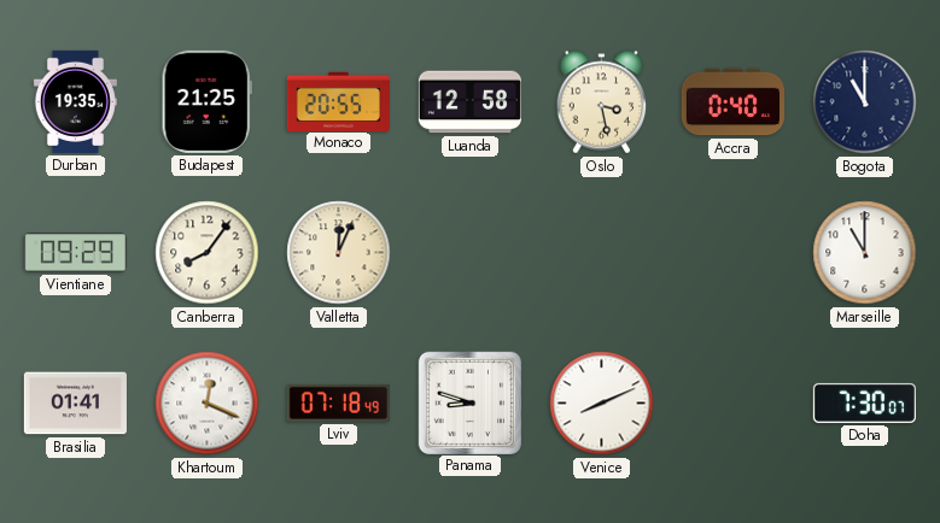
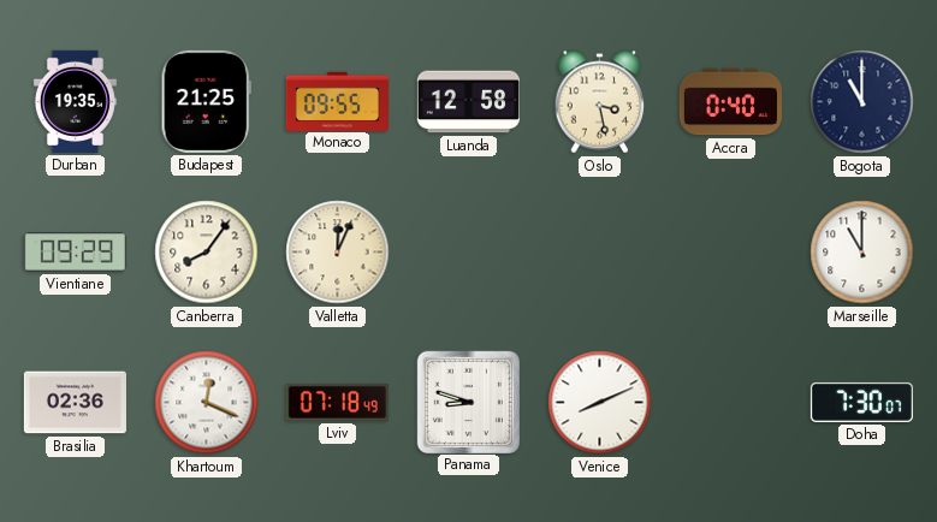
Monaco: 20:55 -> 09:55 (337, 101)
Brasilia: 01:41 -> 02:36 (75, 403)
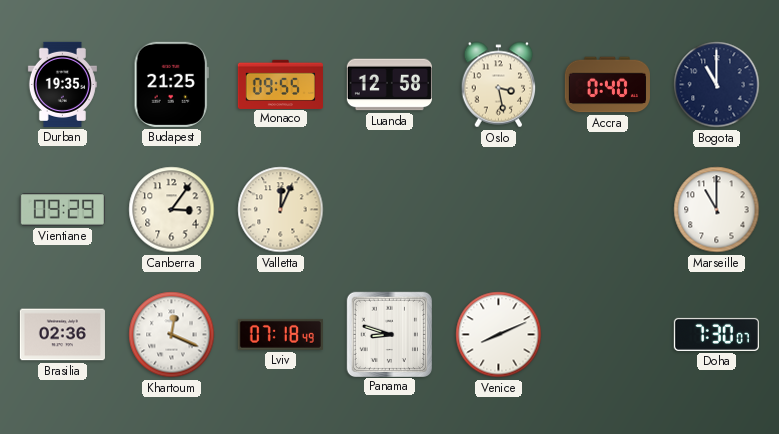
Canberra: 8:06 -> 3:06 (172, 210)
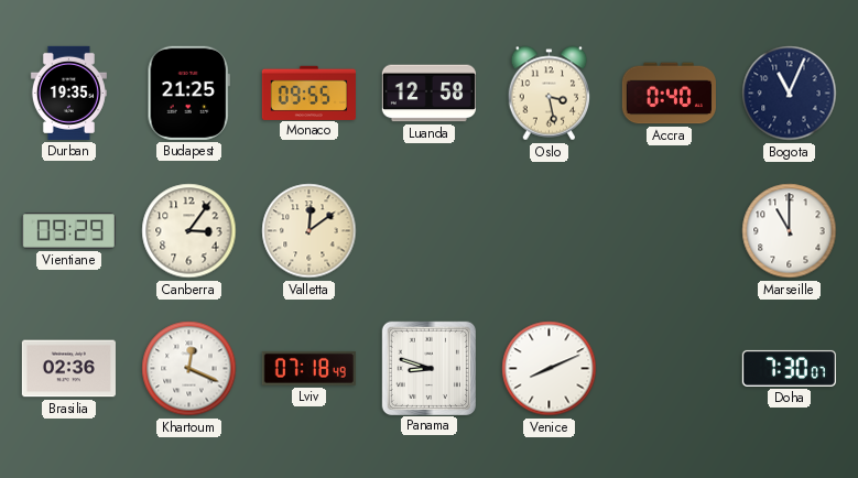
Bogota: 11:00 -> 11:04 (790, 94)
Valletta: 12:04 -> 12:09 (309, 231)
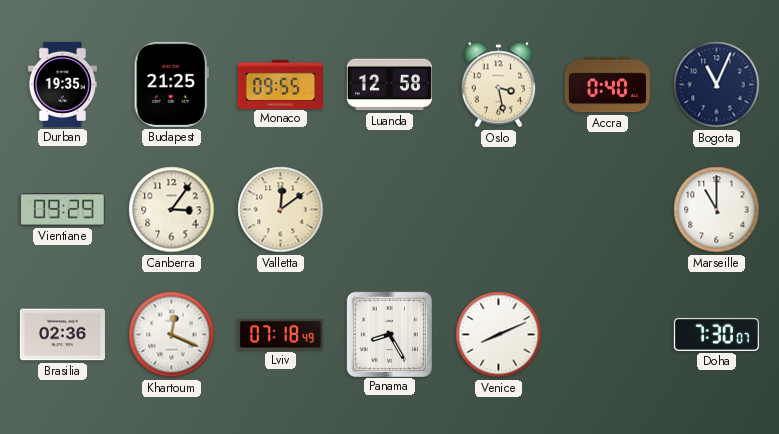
Panama: 8:48 -> 8:25 (389, 334)
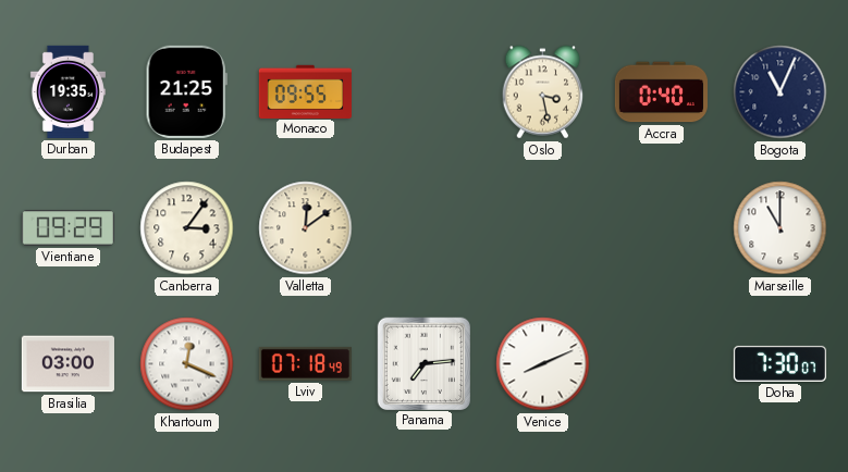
Luanda: 12:58 -> none (389, 85)
Brasilia: 02:36 -> 03:00 (67, 364)
Panama: 8:25 -> 7:14 (423, 363)
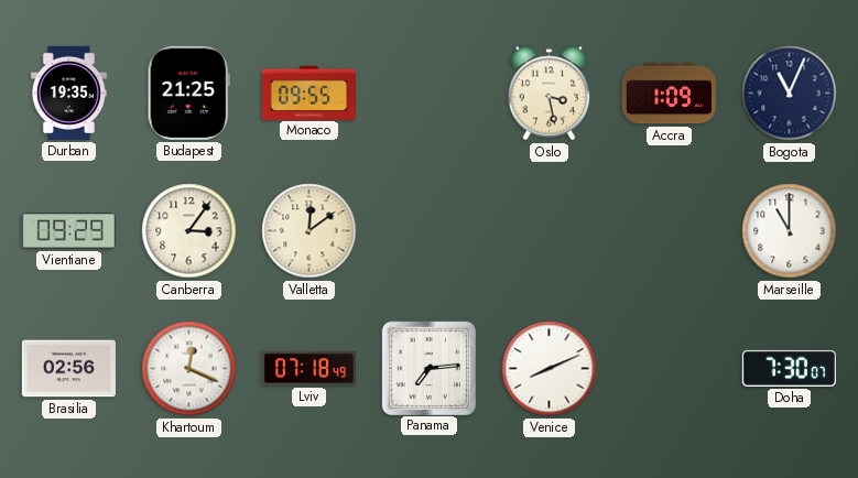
Accra: 0:40 -> 1:09 (669, 94)
Brasilia: 03:00 -> 02:56 (68, 369)
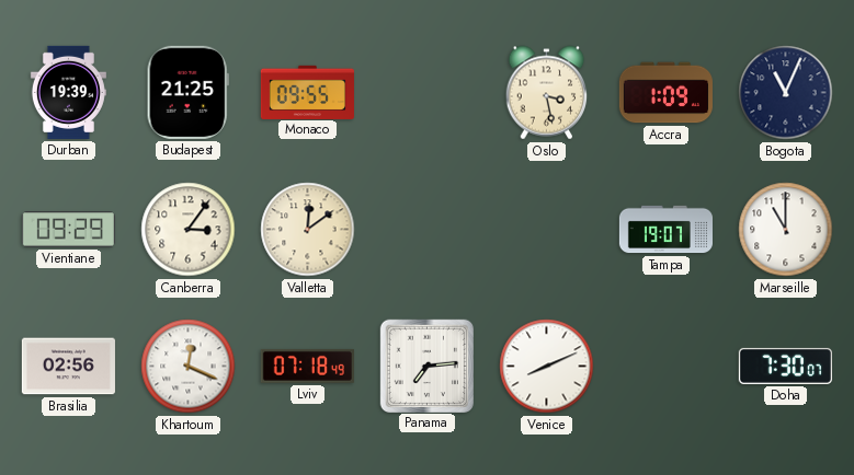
Durban: 19:35 -> 19:39 (68, 92)
Tampa: none -> 19:07 (665, 230)
